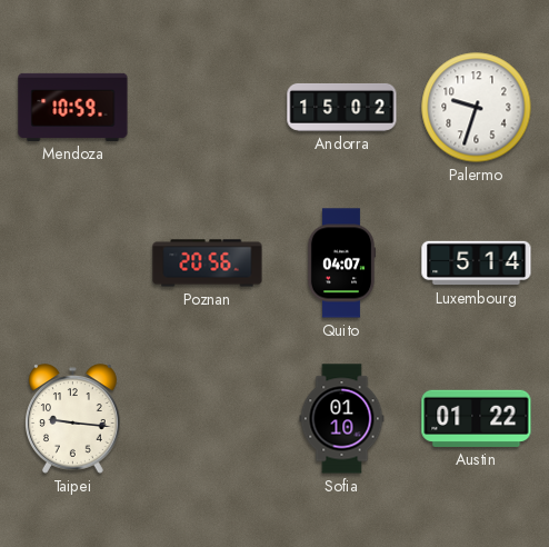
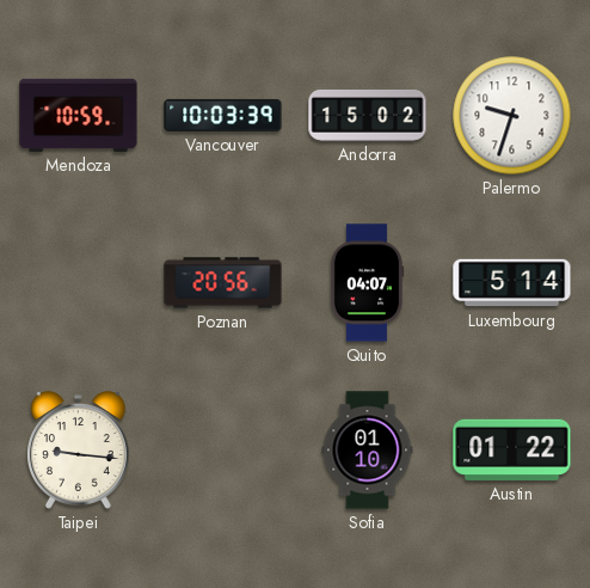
Vancouver: none -> 10:03 (223, 115)
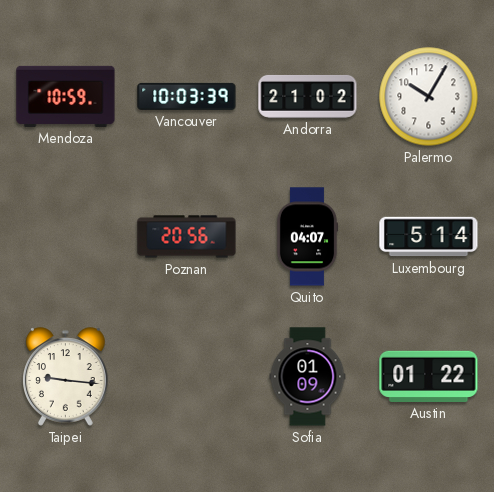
Andorra: 15:02 -> 21:02 (308, 96)
Palermo: 9:33 -> 10:05 (429, 97)
Sofia: 01:10 -> 01:09 (308, 377)
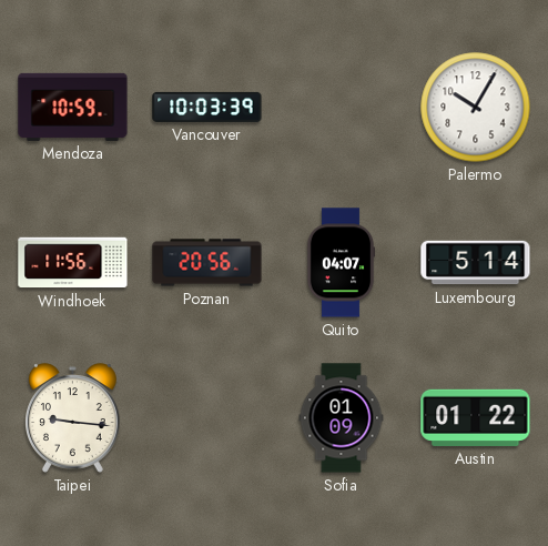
Andorra: 21:02 -> none (308, 96)
Windhoek: none -> 11:56 (73, 263)
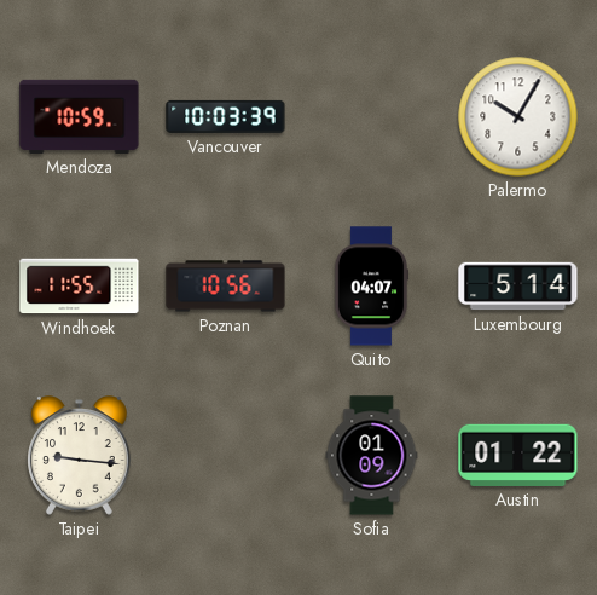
Windhoek: 11:56 -> 11:55 (80, 287)
Poznan: 20:56 -> 10:56 (226, 287)
